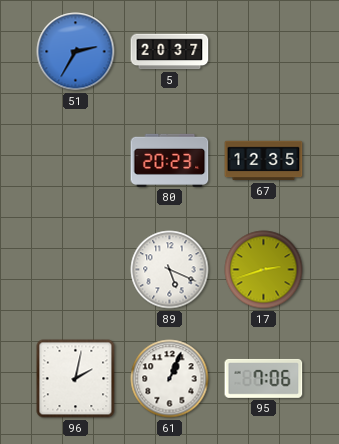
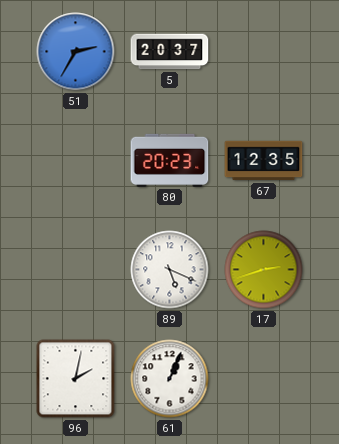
95: 7:06 -> none (264, 378)
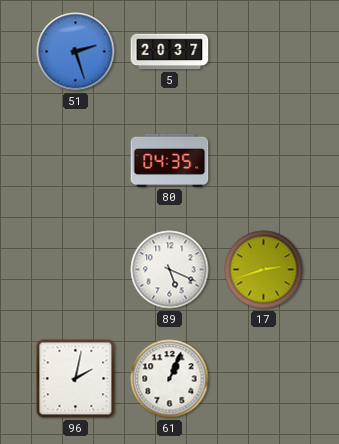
51: 2:35 -> 2:27 (76, 52)
80: 20:23 -> 04:35 (170, 160)
67: 12:35 -> none (264, 161)
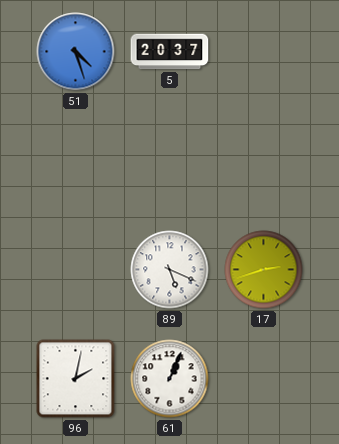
51: 2:27 -> 4:27 (76, 52)
80: 04:35 -> none (170, 160)
